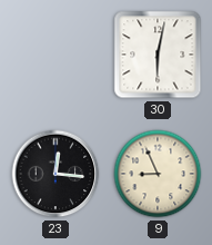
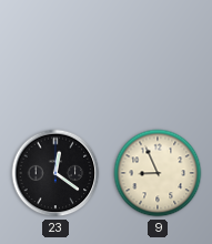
30: 6:02 -> none (158, 55)
23: 12:16 -> 12:21 (55, 173)
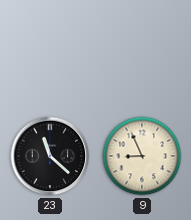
23: 12:21 -> 11:22 (50, 156)
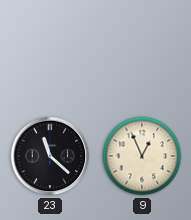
9: 8:56 -> 12:56 (142, 156)
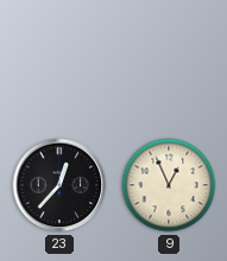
23: 11:22 -> 12:37 (59, 185)
